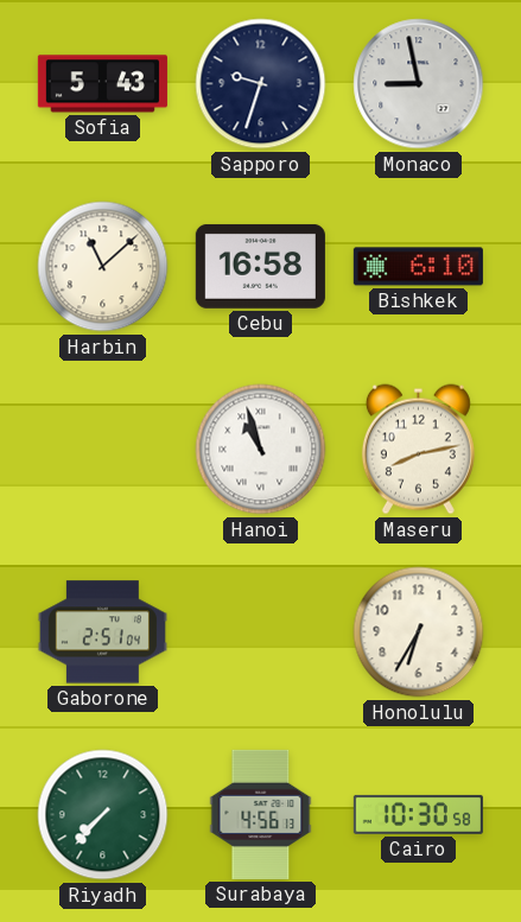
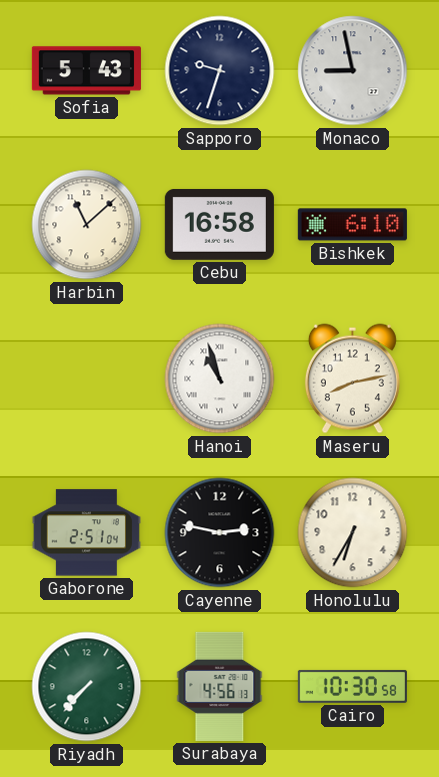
Cayenne: none -> 2:47 (220, 533)
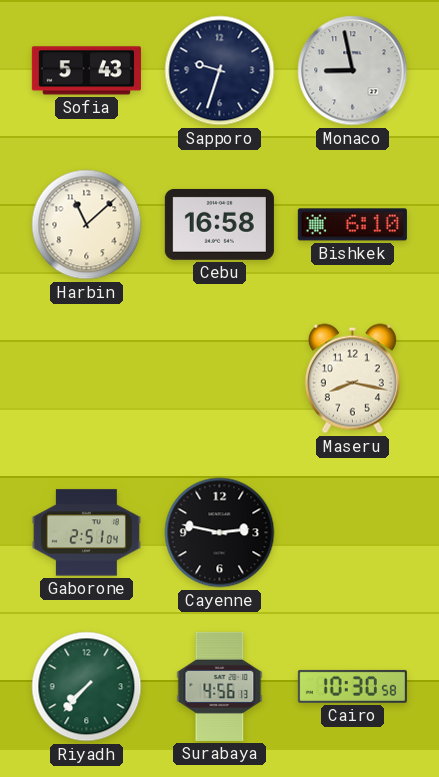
Hanoi: 10:57 -> none (220, 379)
Maseru: 8:13 -> 8:17 (352, 379)
Honolulu: 6:35 -> none (353, 533)
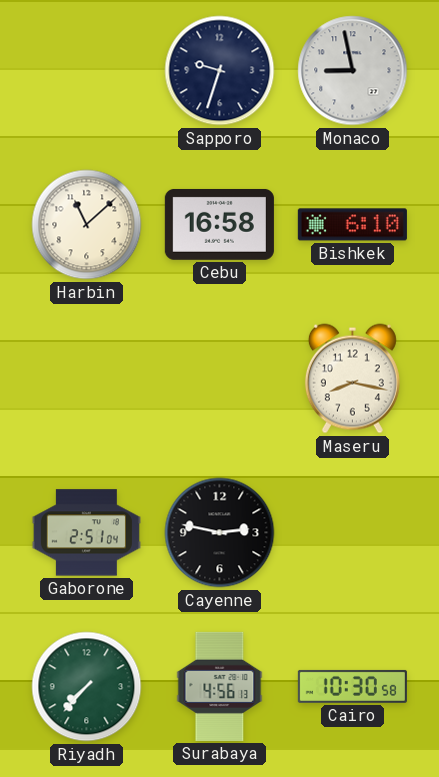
Sofia: 5:43 -> none (86, 71)
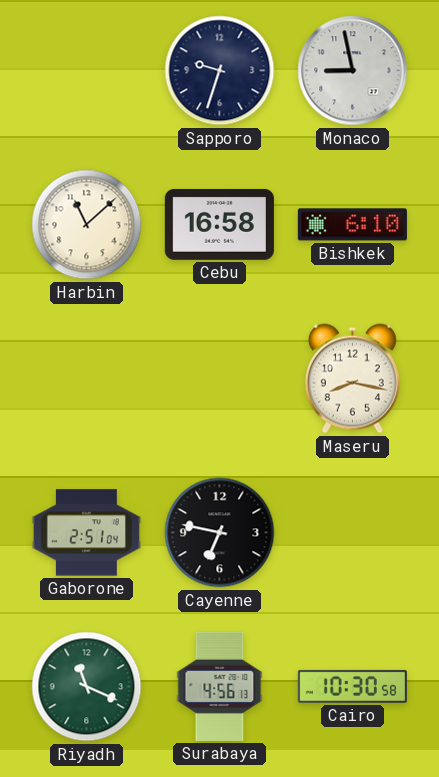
Cayenne: 2:47 -> 6:47 (220, 533)
Riyadh: 7:37 -> 11:19 (87, 687)
